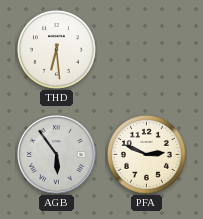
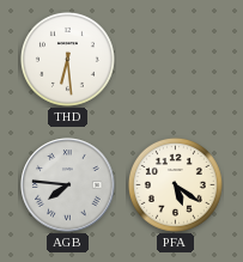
AGB: 5:54 -> 7:46 (68, 185)
PFA: 2:49 -> 5:21 (175, 184)
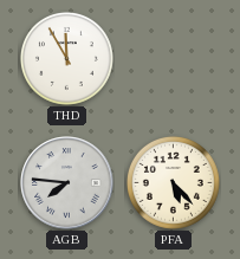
THD: 6:29 -> 11:55 (66, 58)
PFA: 5:21 -> 5:23 (173, 182)
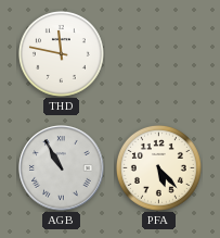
THD: 11:55 -> 11:47 (61, 53)
AGB: 7:46 -> 10:55 (62, 168)
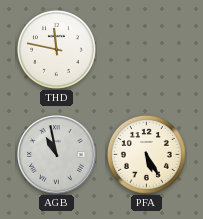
AGB: 10:55 -> 10:58 (57, 155)
PFA: 5:23 -> 5:25 (146, 154)
